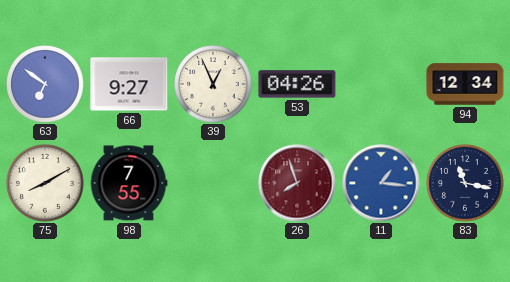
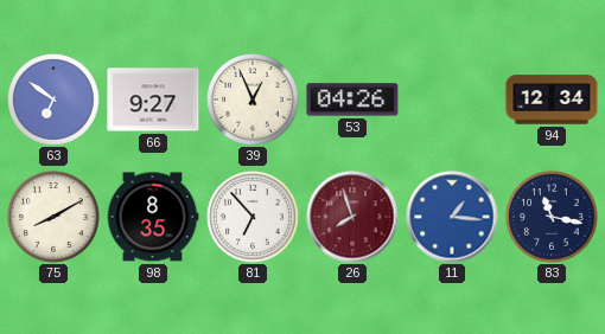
98: 7:55 -> 8:35 (153, 217)
81: none -> 6:53 (253, 217)
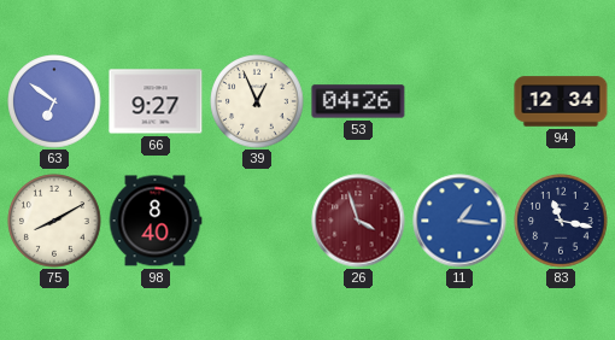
98: 8:35 -> 8:40 (156, 221)
81: 6:53 -> none (253, 217)
26: 7:57 -> 3:57 (358, 221)
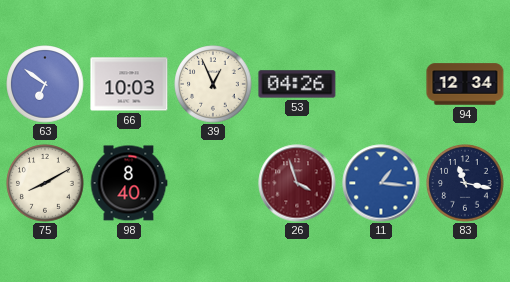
66: 9:27 -> 10:03 (129, 84)
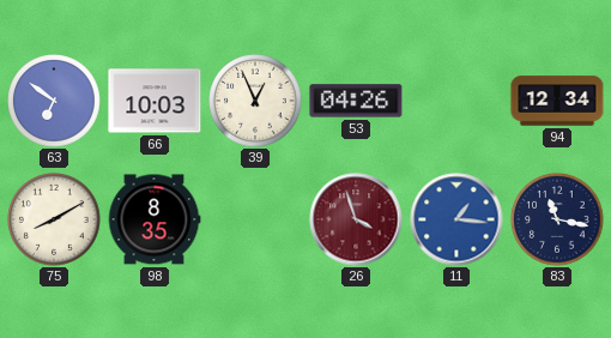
98: 8:40 -> 8:35 (155, 219)
